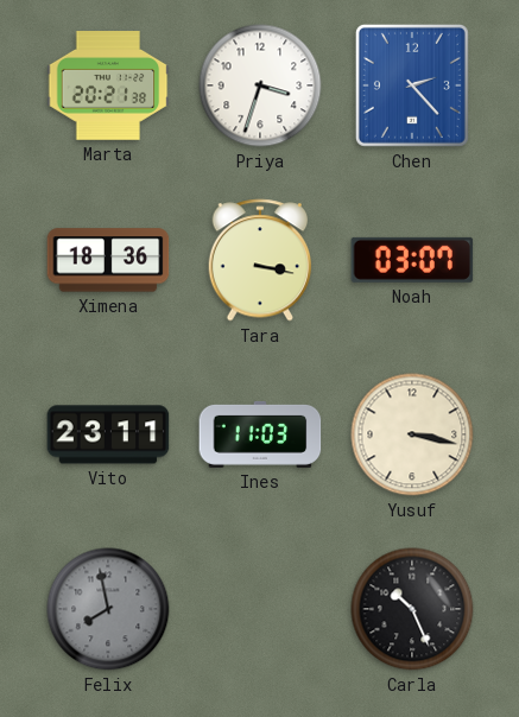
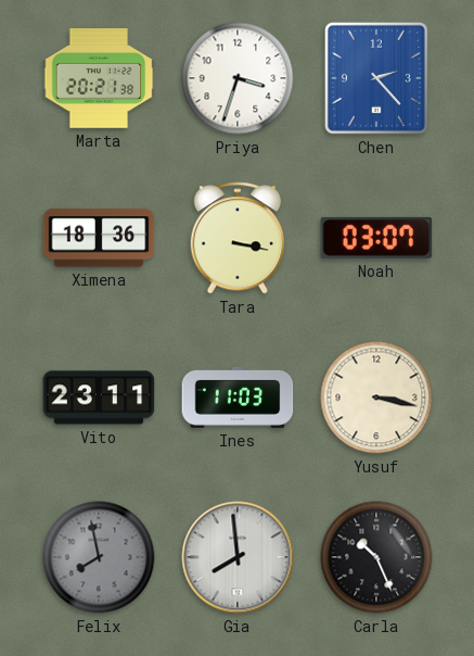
Gia: none -> 7:59 (238, 557)
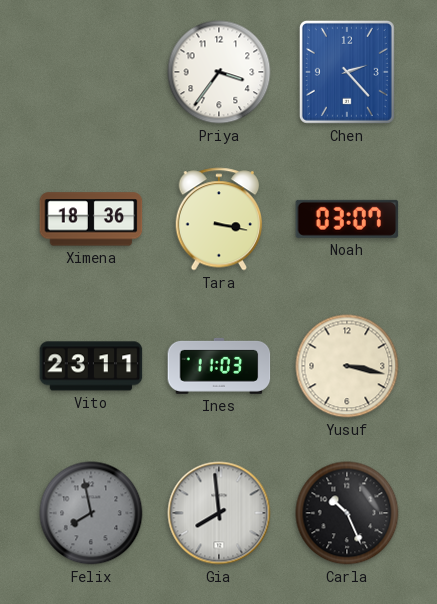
Marta: 20:21 -> none (99, 78)
Priya: 3:33 -> 3:36 (219, 72)
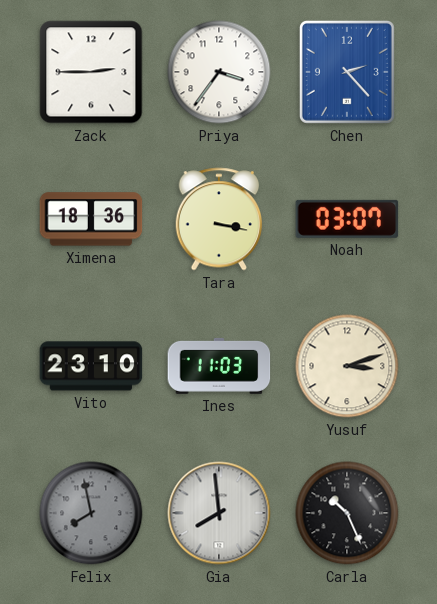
Zack: none -> 2:45 (91, 72)
Vito: 23:11 -> 23:10 (91, 366)
Yusuf: 3:17 -> 3:12 (347, 366)
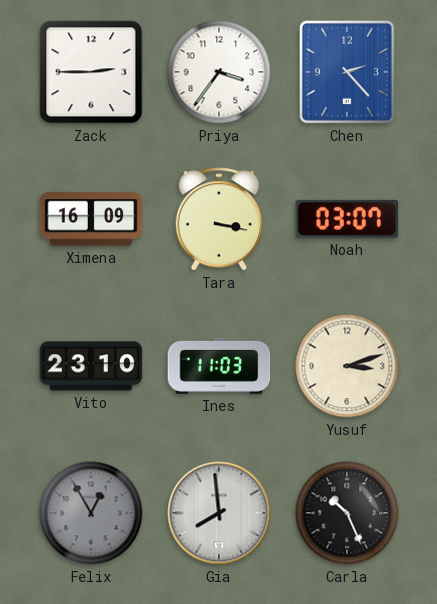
Ximena: 18:36 -> 16:09 (91, 219)
Felix: 7:58 -> 12:55 (91, 513)
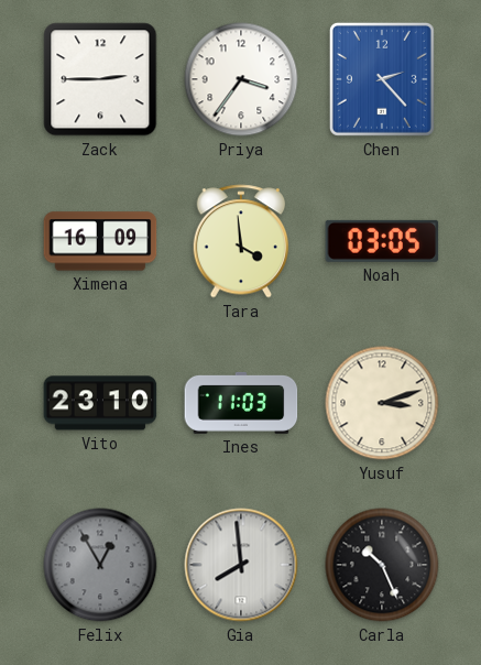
Tara: 3:17 -> 3:59 (241, 241)
Noah: 03:07 -> 03:05 (382, 241)
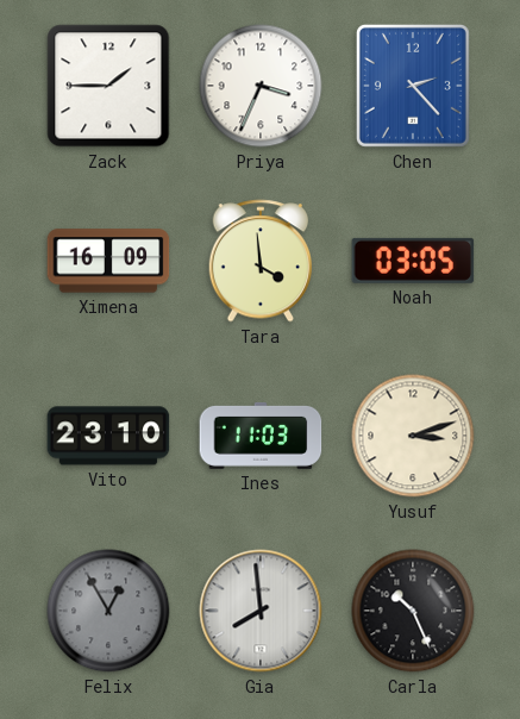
Zack: 2:45 -> 1:45 (108, 86)
Priya: 3:36 -> 3:34 (261, 86)
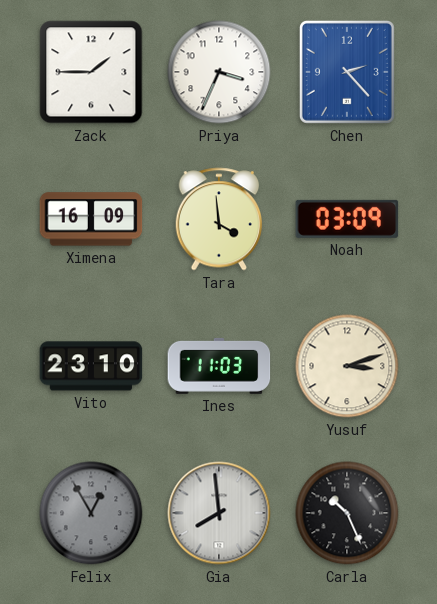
Noah: 03:05 -> 03:09 (347, 219)
